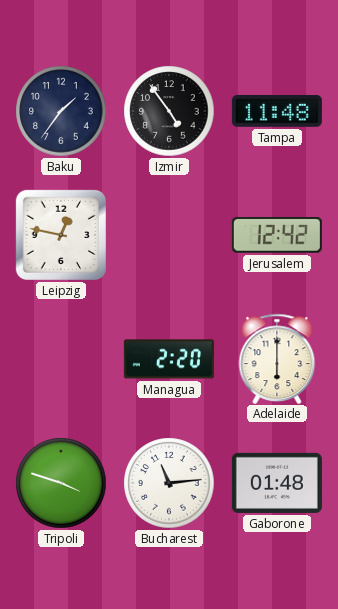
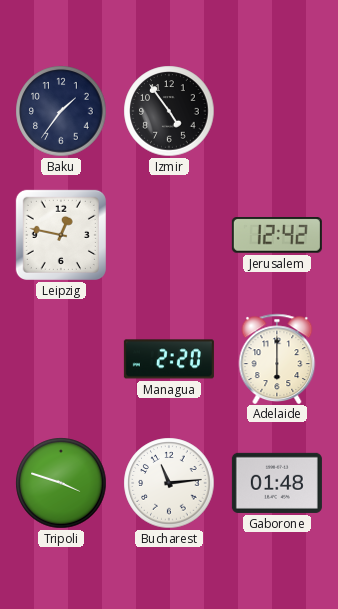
Tampa: 11:48 -> none (277, 111)
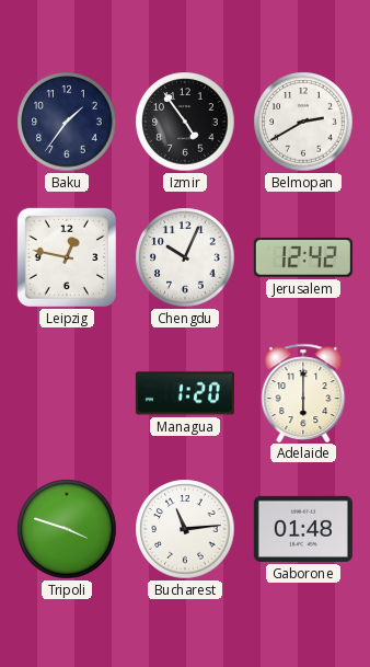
Belmopan: none -> 2:40 (303, 122)
Chengdu: none -> 10:04 (185, 257)
Managua: 2:20 -> 1:20 (185, 393)
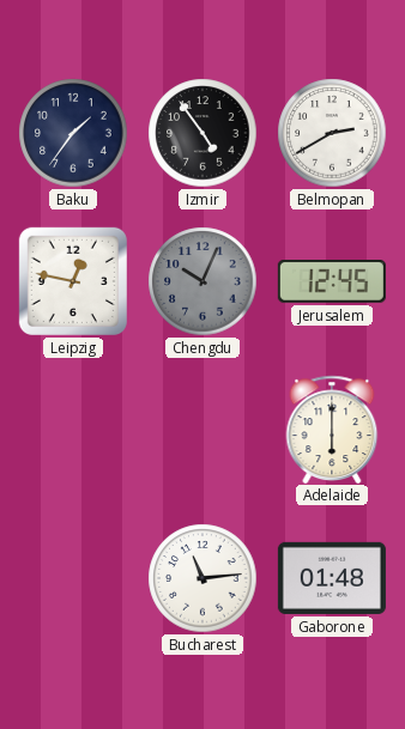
Chengdu dial: white -> grey (202, 281)
Jerusalem: 12:42 -> 12:45 (332, 283)
Managua: 1:20 -> none (185, 393)
Tripoli: 3:48 -> none (67, 529)
